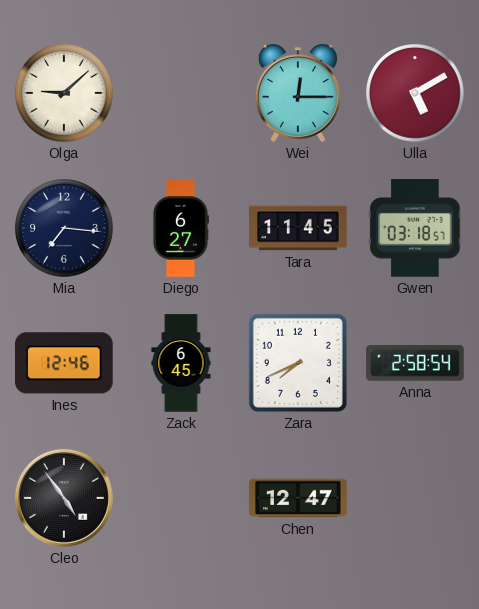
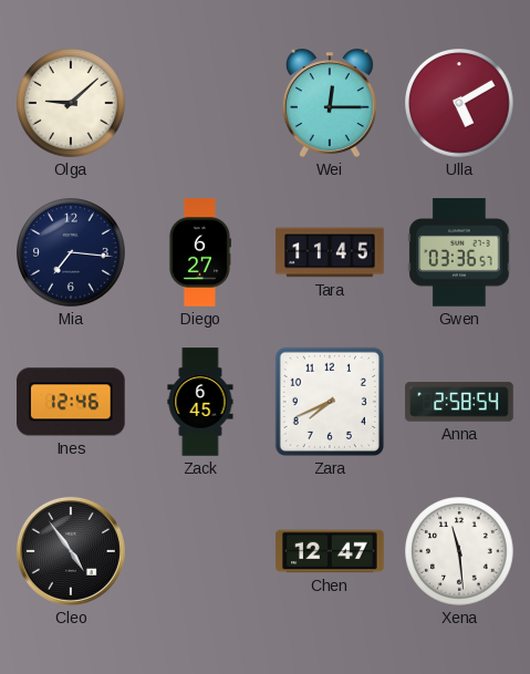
Gwen: 03:18 -> 03:36 (459, 252)
Xena: none -> 11:29 (459, 551)
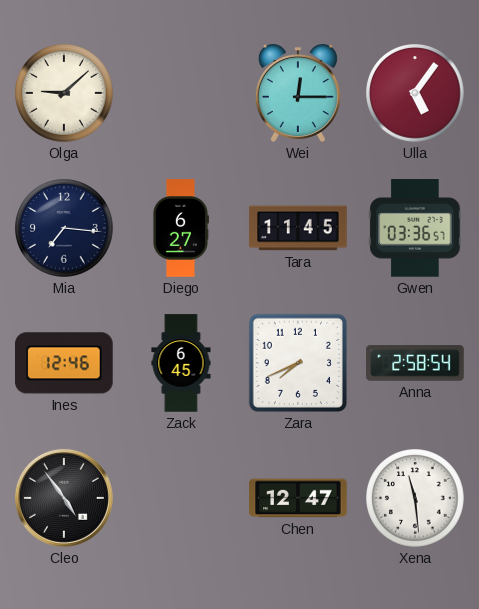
Ulla: 5:10 -> 5:06 (415, 93)
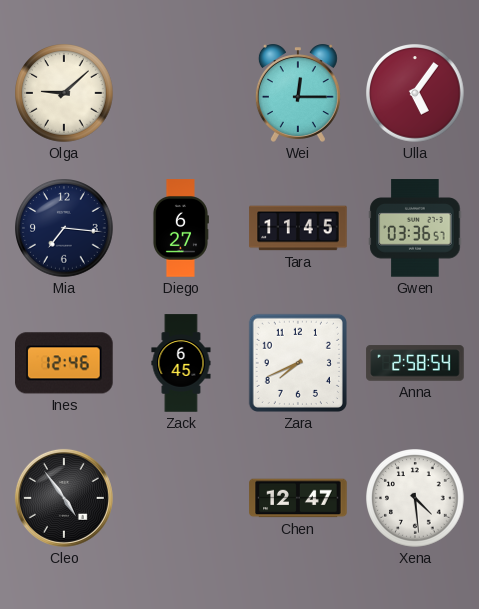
Xena: 11:29 -> 4:29 (415, 498)
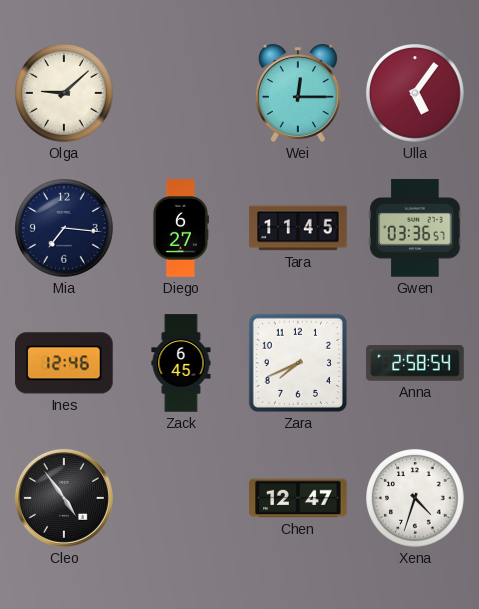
Xena: 4:29 -> 4:33 (415, 498)
